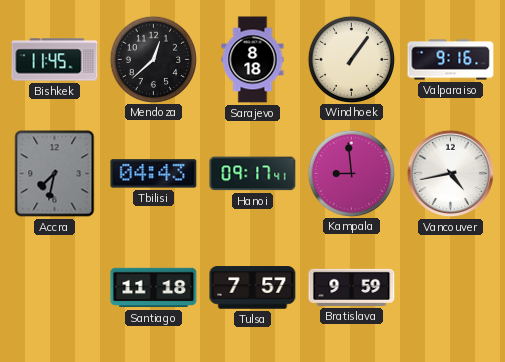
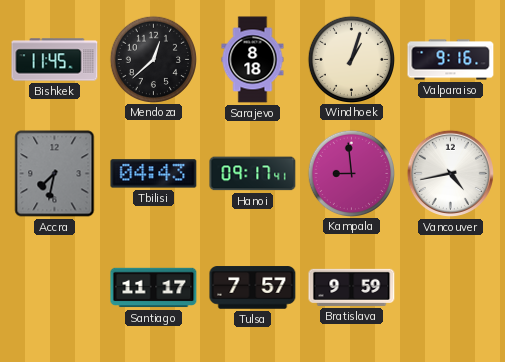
Windhoek: 1:06 -> 1:03 (351, 59)
Santiago: 11:18 -> 11:17 (154, 288)
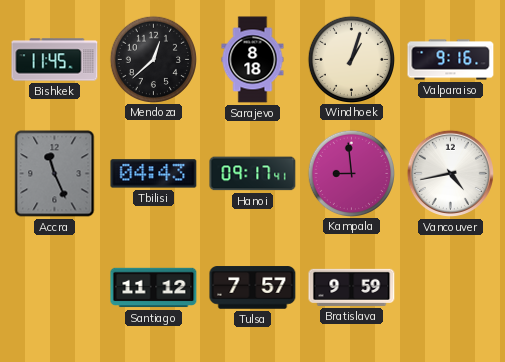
Accra: 7:32 -> 11:26 (55, 174)
Santiago: 11:17 -> 11:12 (154, 288)
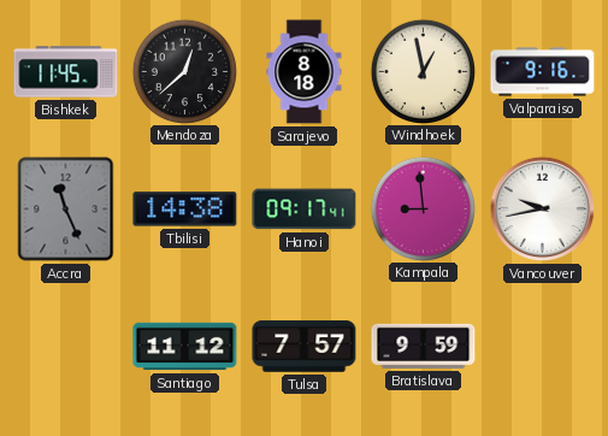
Windhoek: 1:03 -> 12:58 (423, 71)
Tbilisi: 04:43 -> 14:38 (185, 210)
Vancouver: 4:43 -> 9:43 (542, 208)
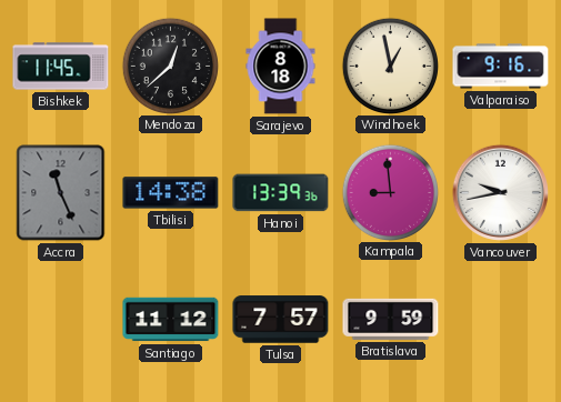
Hanoi: 09:17 -> 13:39 (281, 193)
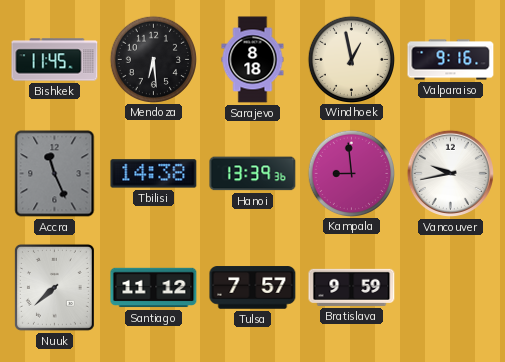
Mendoza: 12:38 -> 6:29 (153, 59)
Nuuk: none -> 7:38 (54, 287)
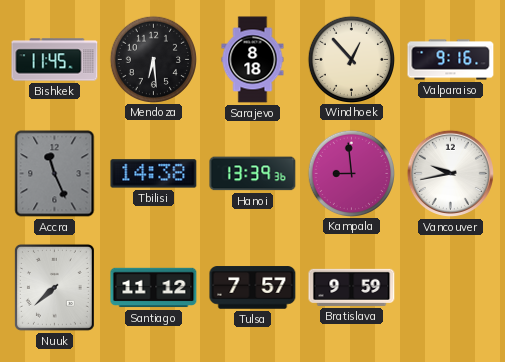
Windhoek: 12:58 -> 12:53 (351, 59)
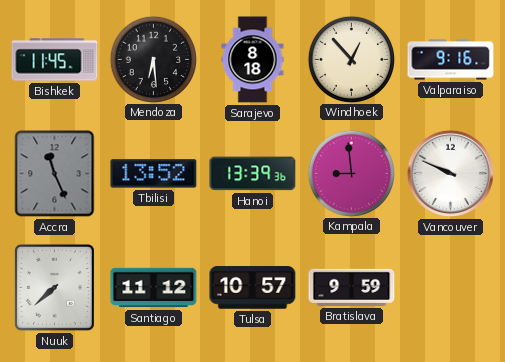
Tbilisi: 14:38 -> 13:52 (154, 174)
Vancouver: 9:43 -> 9:49 (450, 173)
Tulsa: 7:57 -> 10:57 (253, 288)
